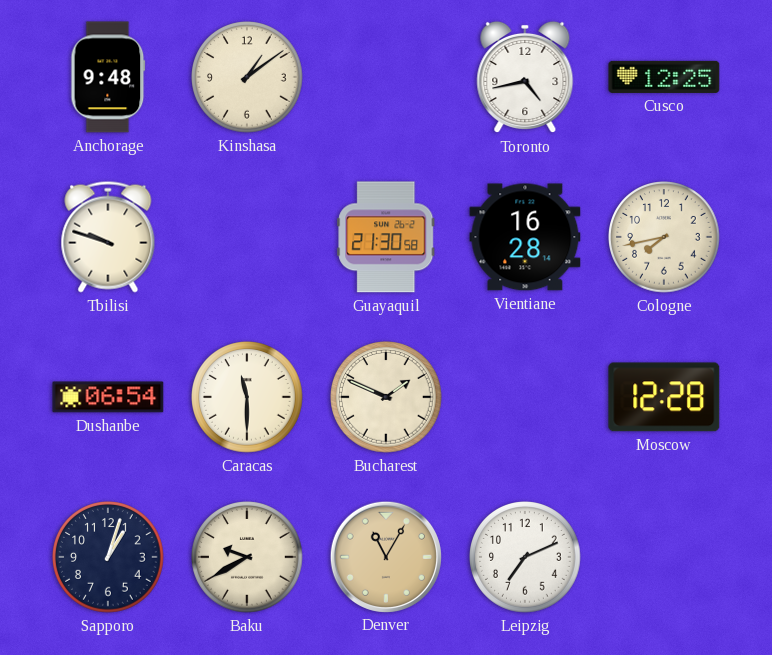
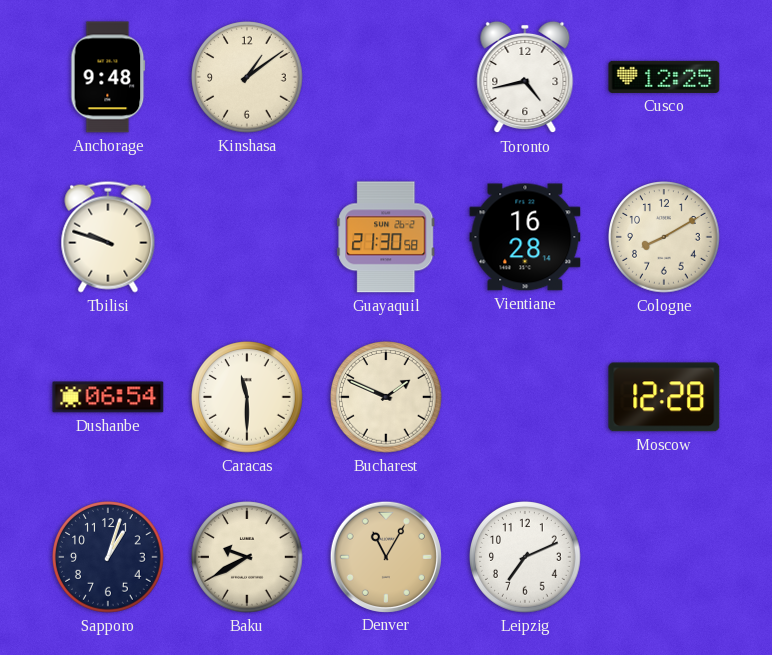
Cologne: 7:43 -> 8:10 (664, 237)
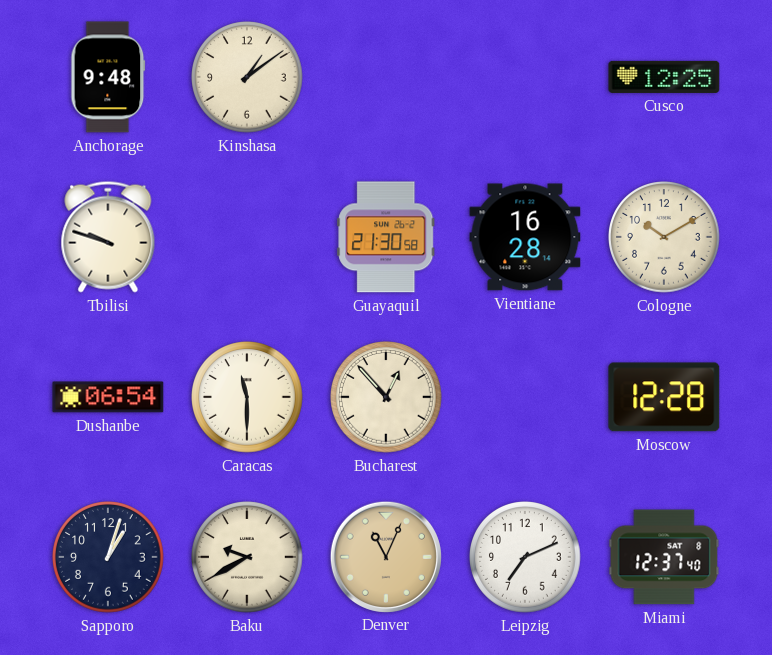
Toronto: 4:43 -> none (525, 77)
Cologne: 8:10 -> 10:10 (664, 237)
Bucharest: 1:49 -> 12:53 (386, 397)
Denver: 11:05 -> 11:04 (385, 556)
Miami: none -> 12:37 (664, 557)
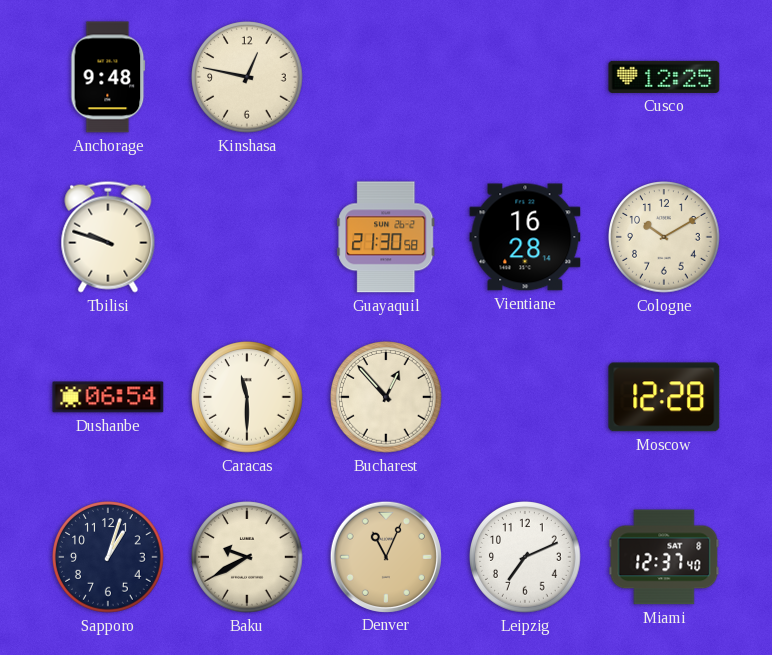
Kinshasa: 1:09 -> 12:47 (247, 77)
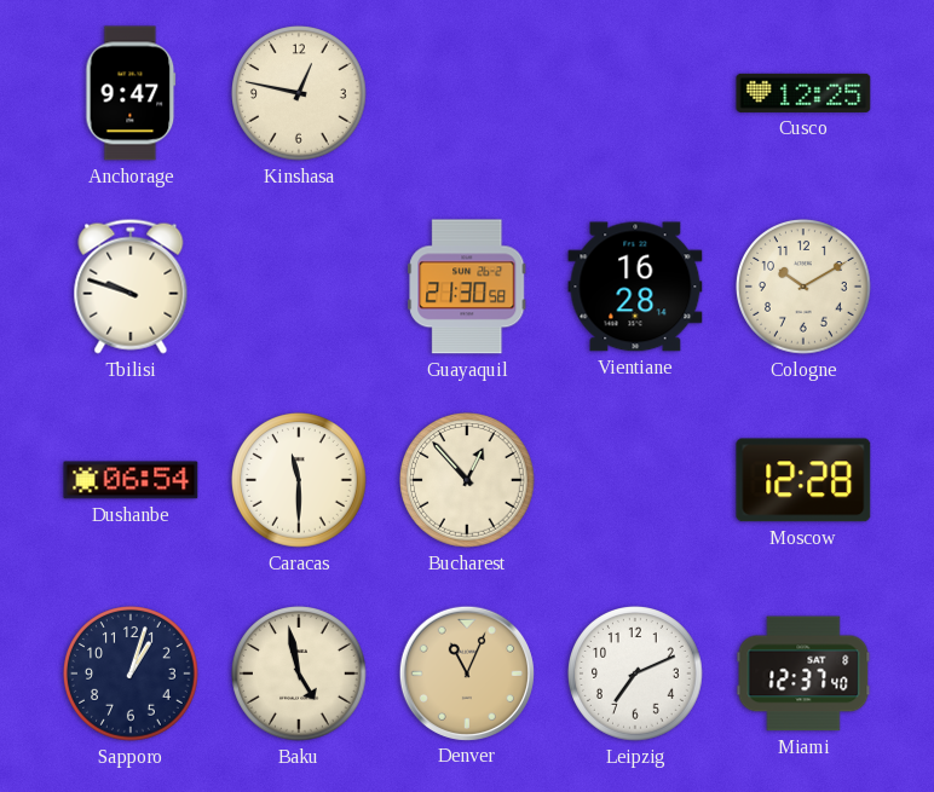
Anchorage: 9:48 -> 9:47 (131, 93)
Baku: 9:40 -> 4:58 (299, 674)
